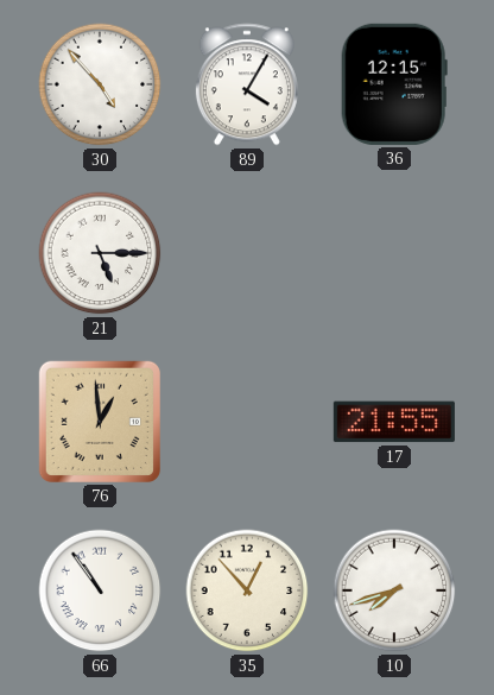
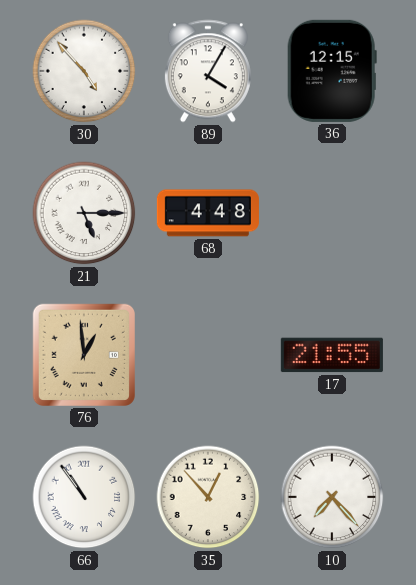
68: none -> 4:48 (208, 213)
10: 7:42 -> 7:23 (332, 497)
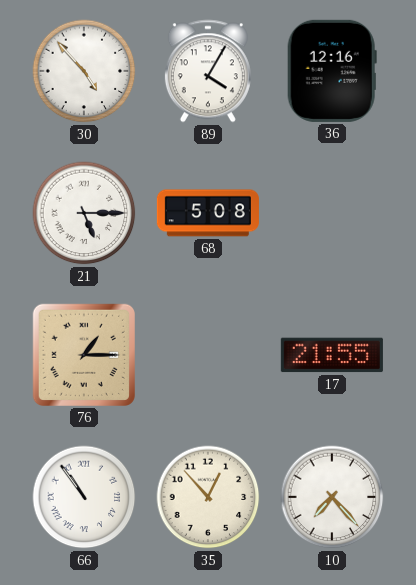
36: 12:15 -> 12:16 (332, 71)
68: 4:48 -> 5:08 (208, 213)
76: 12:59 -> 1:15 (84, 355)
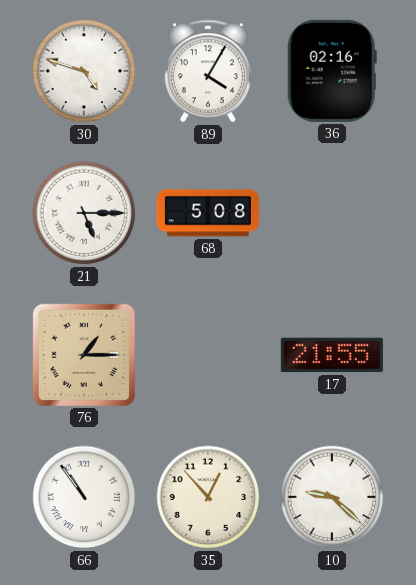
30: 4:53 -> 4:48 (84, 71)
36: 12:16 -> 02:16 (332, 71)
10: 7:23 -> 9:22 (332, 497)
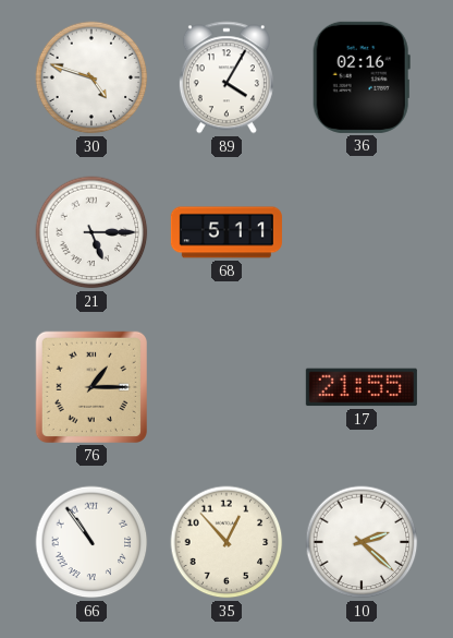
68: 5:08 -> 5:11 (226, 232)
10: 9:22 -> 2:22 (362, 542)
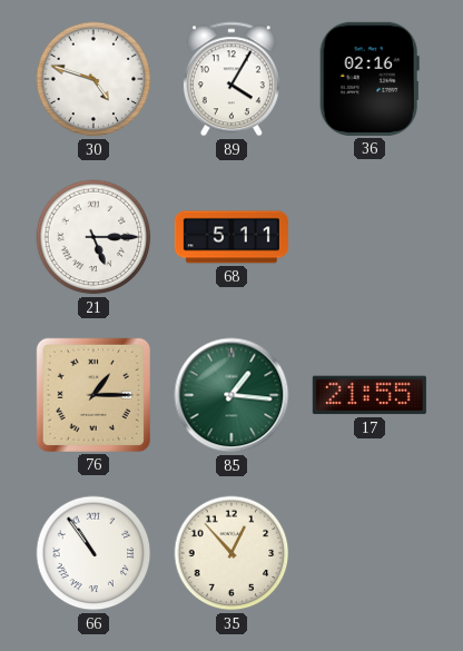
85: none -> 1:16 (231, 395)
10: 2:22 -> none (362, 542)
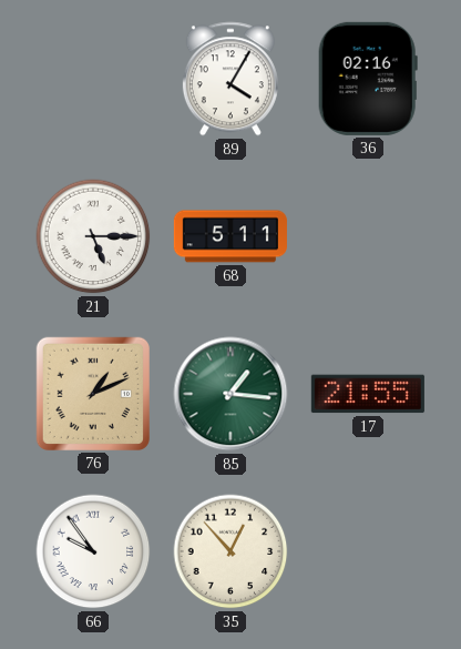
30: 4:48 -> none (93, 79)
76: 1:15 -> 1:11 (93, 394)
66: 10:54 -> 9:54 (93, 551)
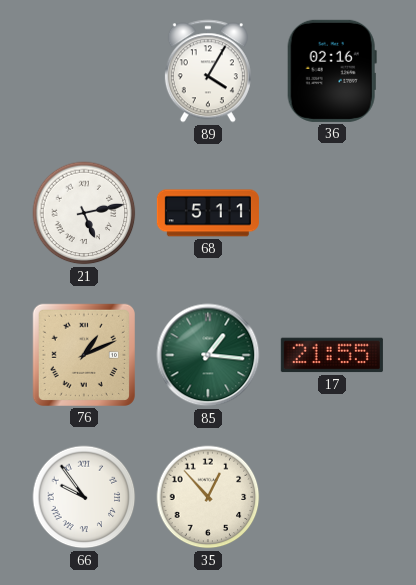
21: 5:15 -> 5:13 (84, 213)
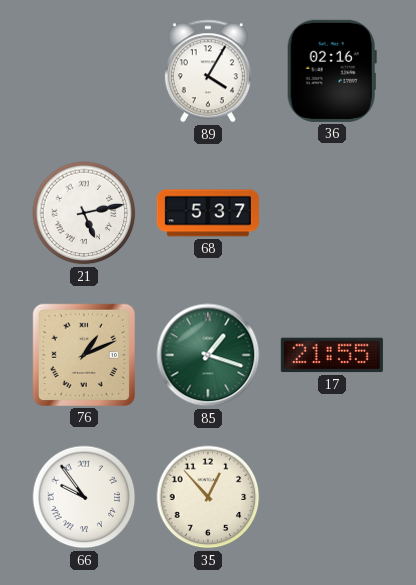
68: 5:11 -> 5:37 (208, 213)
85: 1:16 -> 1:18 (208, 355)
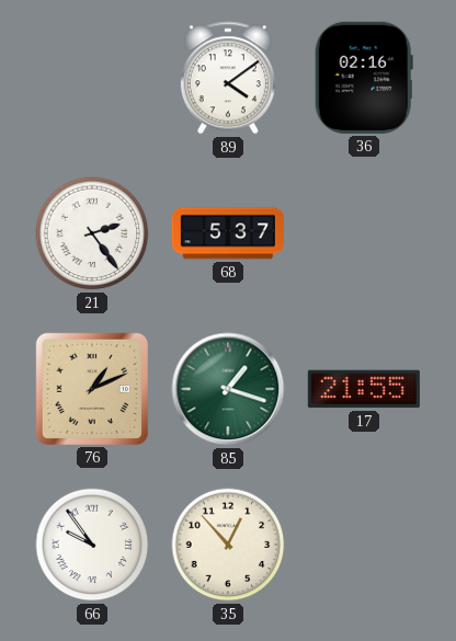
89: 4:05 -> 4:09 (228, 78)
21: 5:13 -> 2:24 (92, 233)
